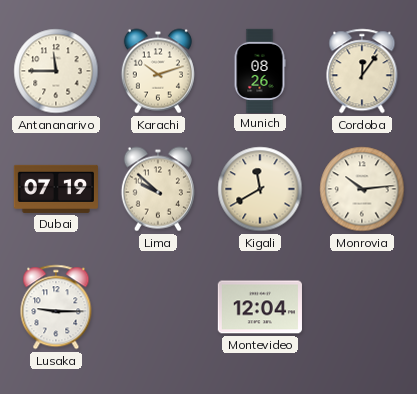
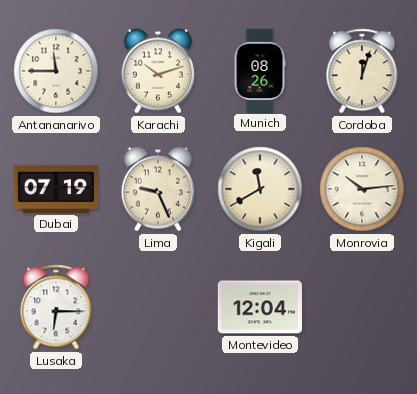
Cordoba: 12:06 -> 12:03 (362, 71)
Lima: 9:52 -> 9:26 (158, 189)
Lusaka: 9:15 -> 6:15 (56, 307)
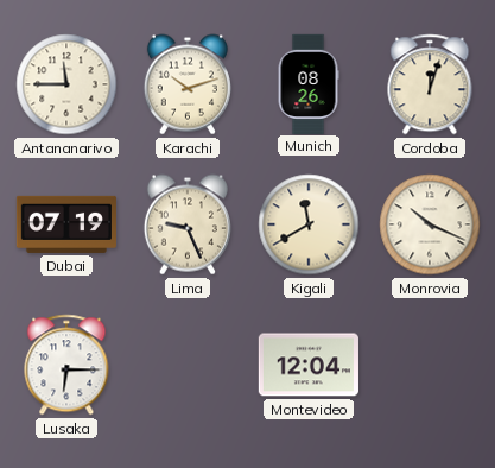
Monrovia: 10:14 -> 10:19 (430, 224)
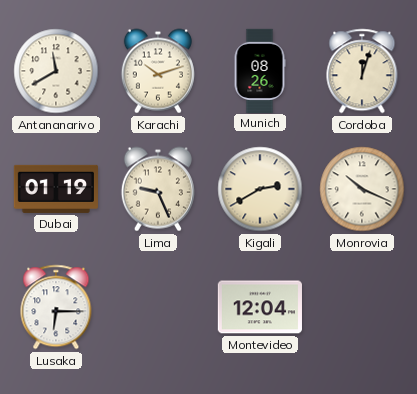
Antananarivo: 11:45 -> 11:40 (56, 71)
Dubai: 07:19 -> 01:19 (56, 189)
Kigali: 11:40 -> 2:40 (260, 189)
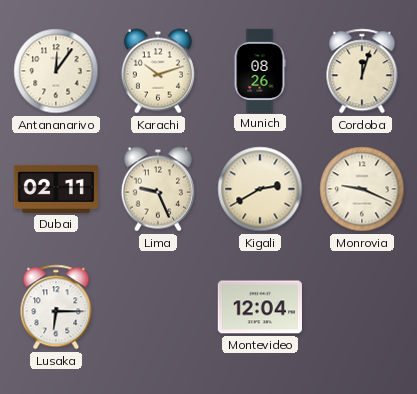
Antananarivo: 11:40 -> 12:06 (56, 71)
Dubai: 01:19 -> 02:11 (56, 189)
Monrovia: 10:19 -> 9:19 (362, 189)
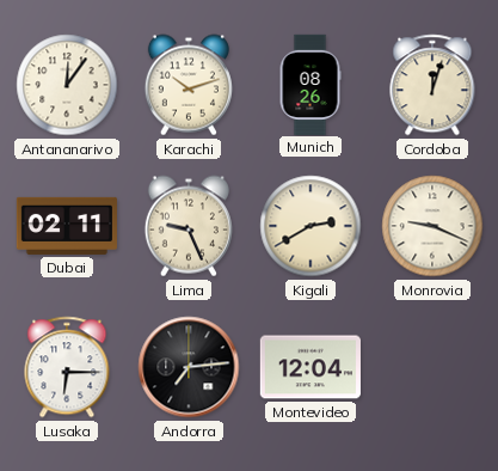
Andorra: none -> 7:14 (189, 367)
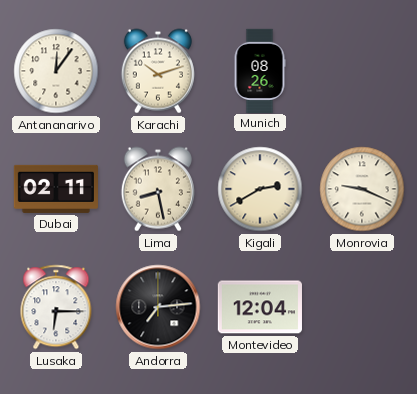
Cordoba: 12:03 -> none (432, 85)
Lima: 9:26 -> 8:28 (158, 189)
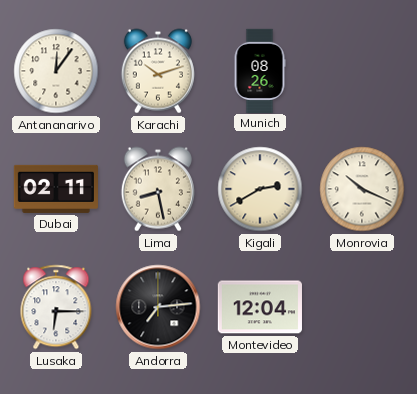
Monrovia: 9:19 -> 10:19 (362, 189)
